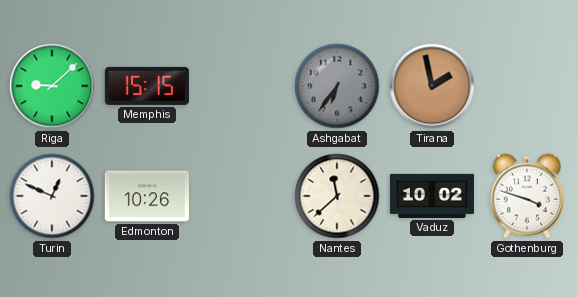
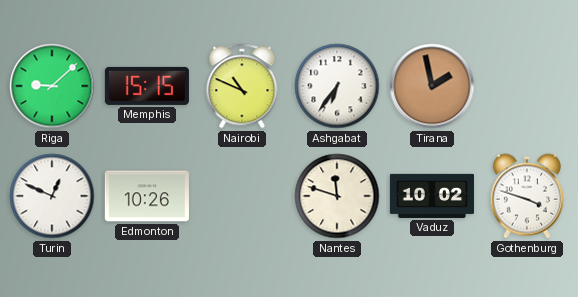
Nairobi: none -> 10:49 (242, 86)
Ashgabat dial: grey -> white (337, 86)
Nantes: 11:38 -> 11:48 (337, 196)
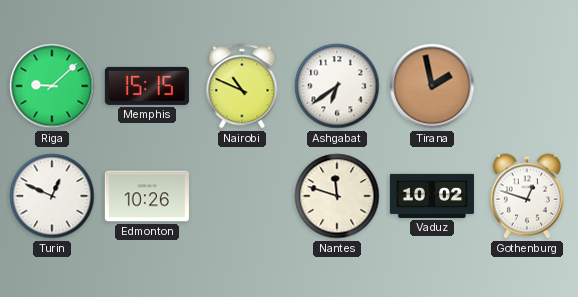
Ashgabat: 6:36 -> 6:39 (337, 86)
Gothenburg: 3:48 -> 12:48 (527, 196)
